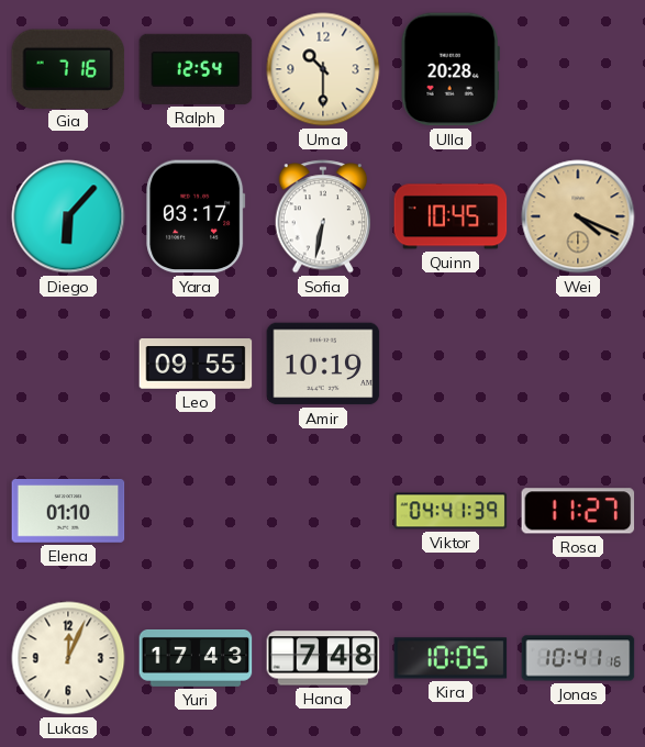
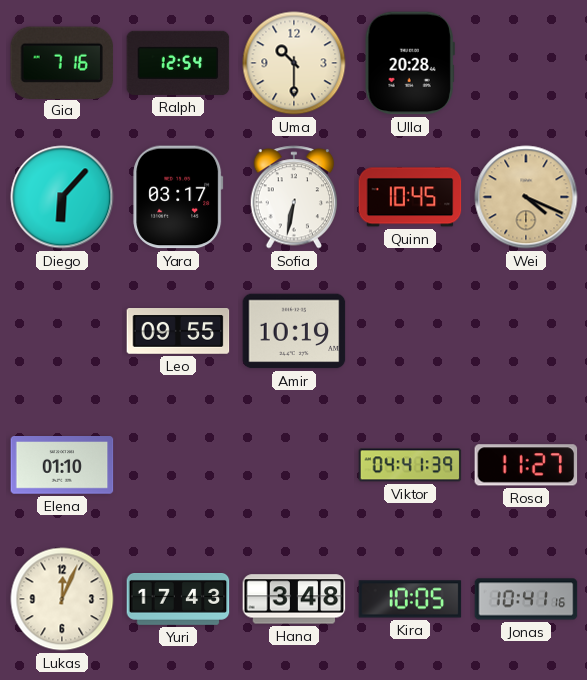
Hana: 7:48 -> 3:48 (294, 599)
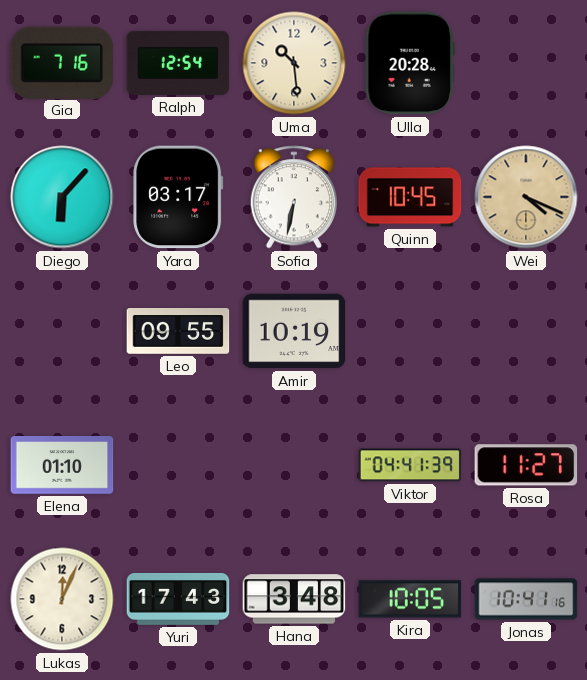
Uma: 10:30 -> 10:29 (294, 63)
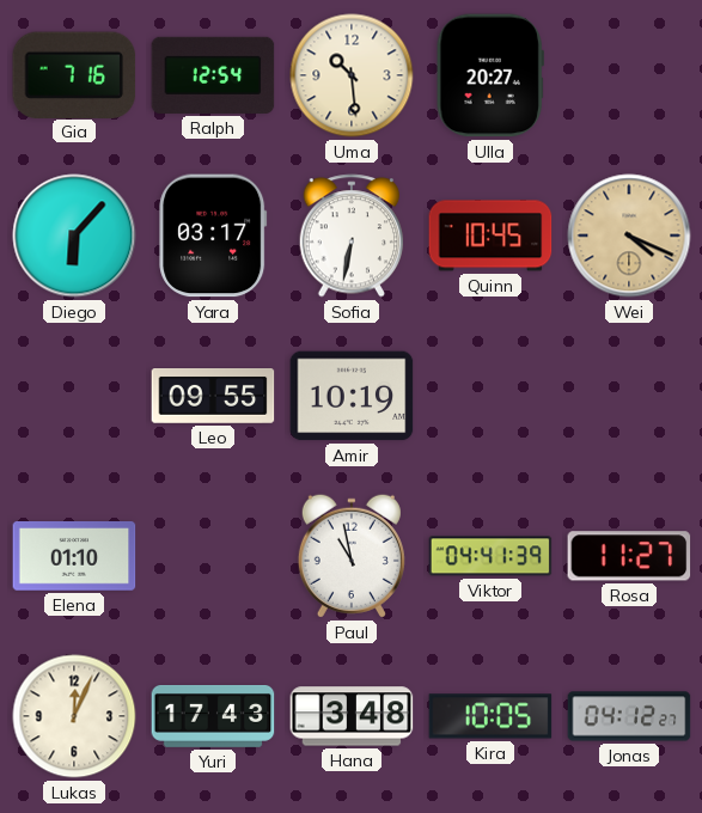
Ulla: 20:28 -> 20:27 (490, 75)
Paul: none -> 10:58 (352, 556)
Jonas: 10:41 -> 04:12 (629, 716)
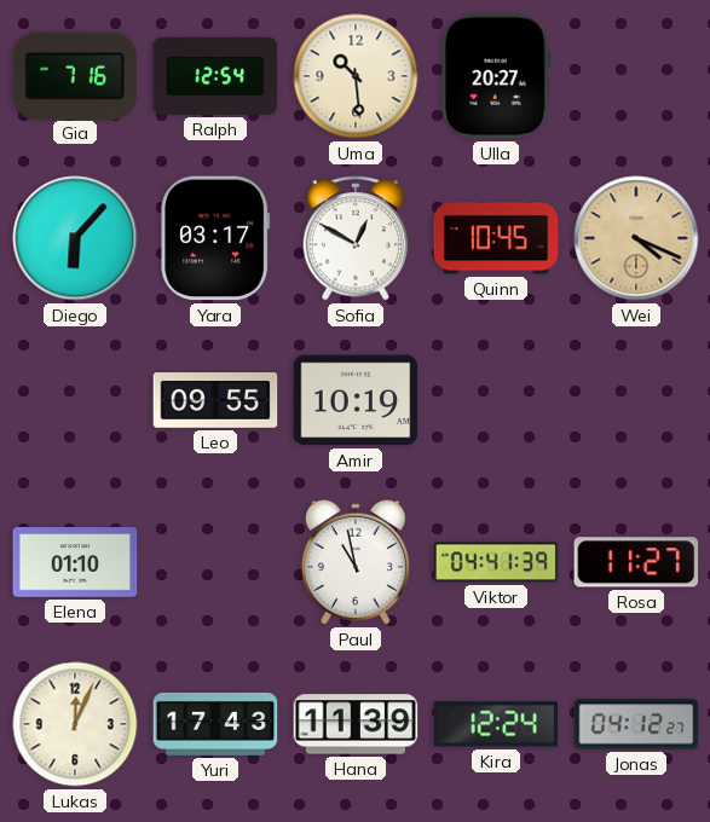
Sofia: 6:32 -> 12:50 (356, 238)
Hana: 3:48 -> 11:39 (356, 724)
Kira: 10:05 -> 12:24 (496, 724)
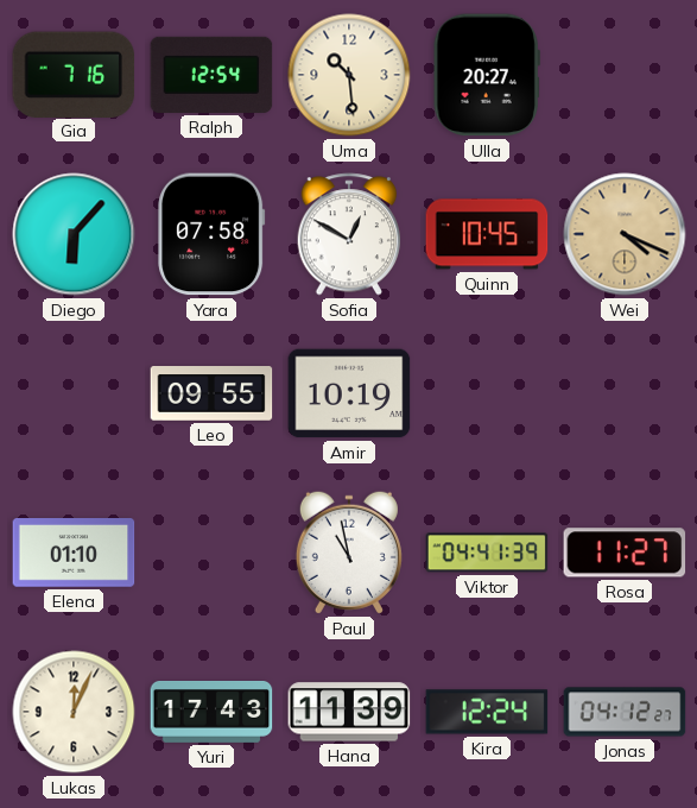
Yara: 03:17 -> 07:58 (211, 234)
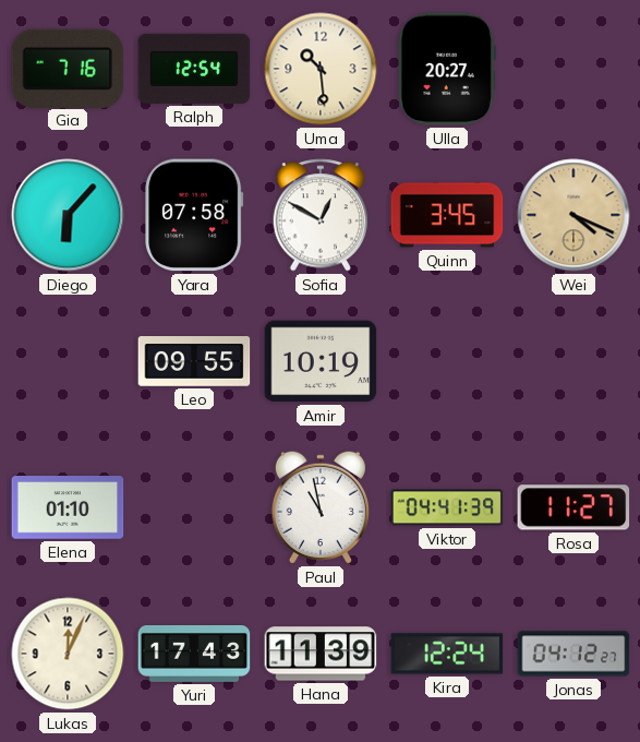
Quinn: 10:45 -> 3:45 (447, 215)
